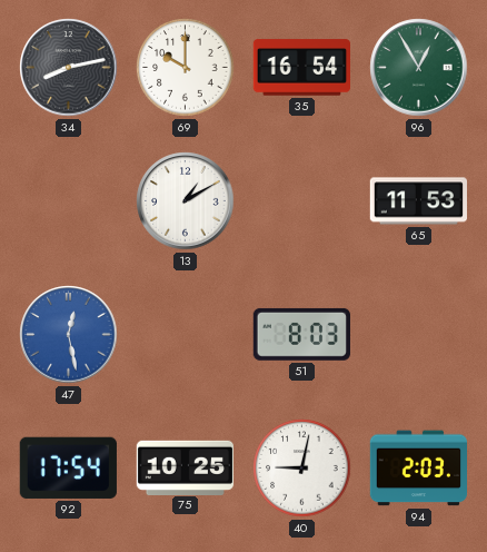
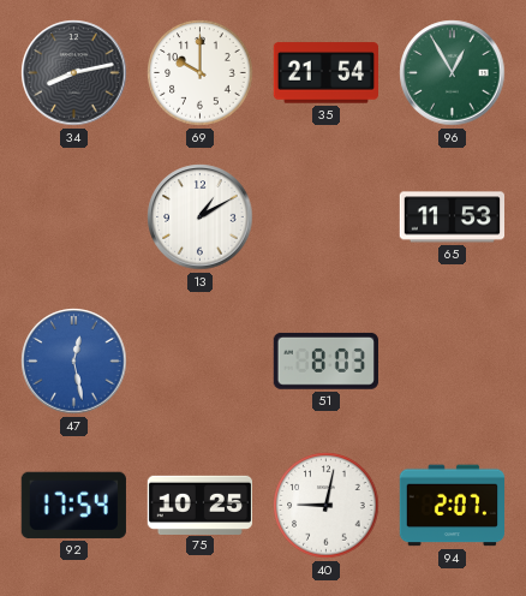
35: 16:54 -> 21:54 (325, 73)
94: 2:03 -> 2:07 (453, 506)
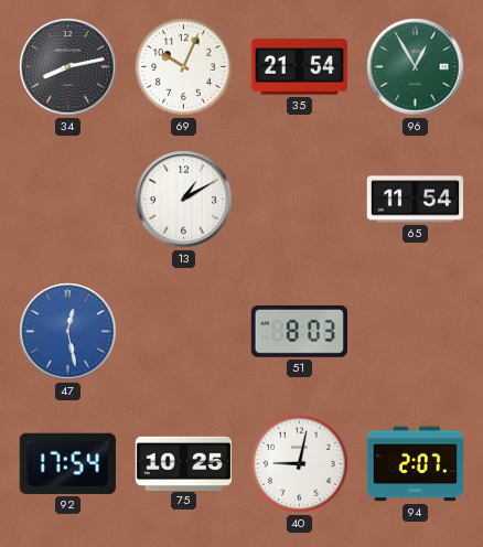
69: 10:00 -> 10:04 (184, 67)
65: 11:53 -> 11:54 (415, 200)
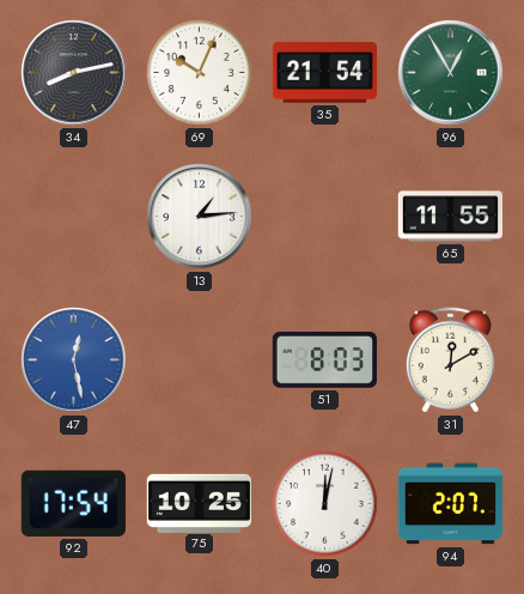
13: 1:10 -> 1:14 (200, 217)
65: 11:54 -> 11:55 (450, 217)
31: none -> 12:10 (450, 360)
40: 9:02 -> 12:02 (325, 504)
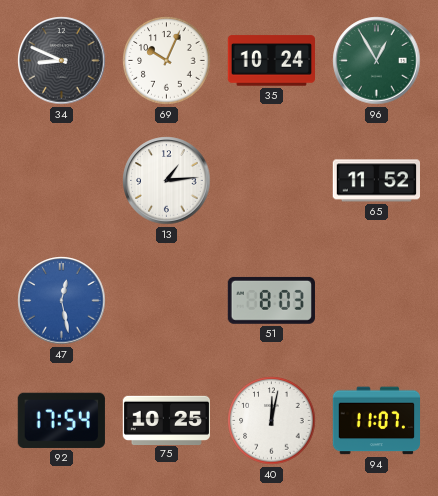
34: 8:13 -> 8:49 (62, 61)
35: 21:54 -> 10:24 (271, 61)
65: 11:55 -> 11:52 (376, 181)
31: 12:10 -> none (450, 360)
94: 2:07 -> 11:07 (377, 421)
